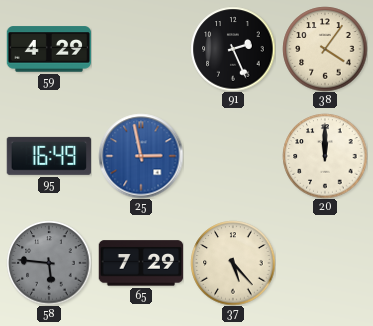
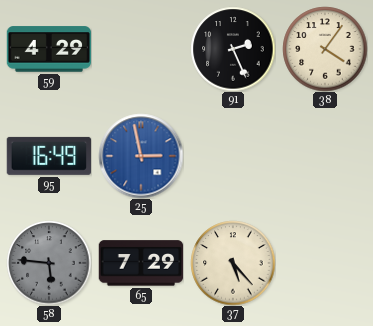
20: 12:00 -> none (325, 156)
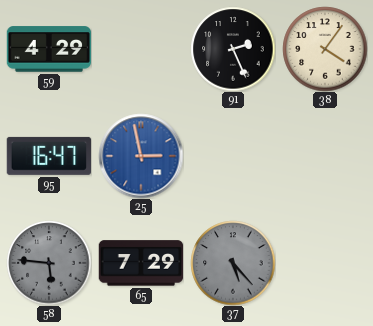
95: 16:49 -> 16:47 (48, 156)
37 dial: cream -> grey (233, 263)
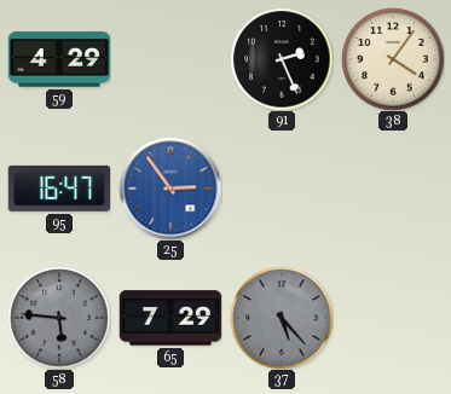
25: 2:58 -> 2:54 (170, 189)
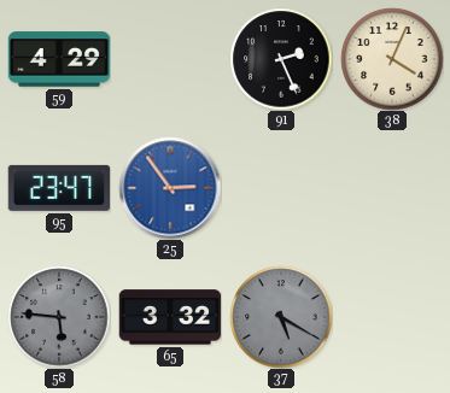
38: 4:06 -> 4:04 (392, 59)
95: 16:47 -> 23:47 (58, 188)
65: 7:29 -> 3:32 (170, 317)
37: 5:23 -> 5:20 (281, 317)
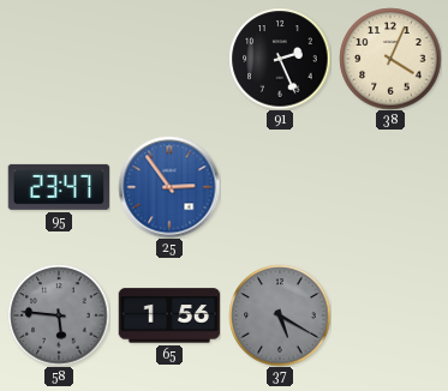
59: 4:29 -> none (59, 59)
65: 3:32 -> 1:56 (169, 315)
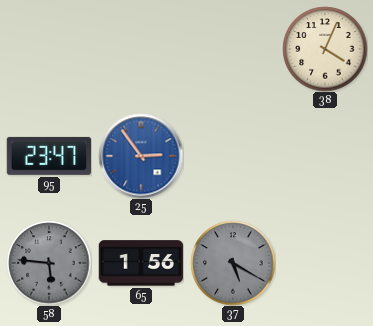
91: 2:26 -> none (280, 59)
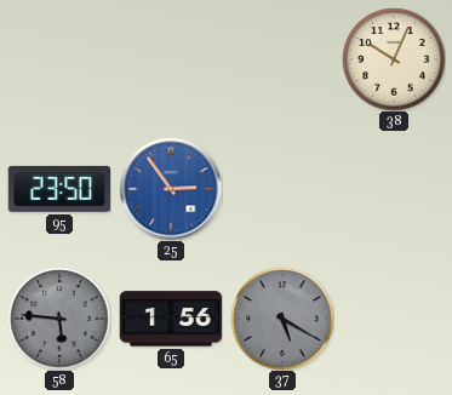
38: 4:04 -> 10:04 (394, 59)
95: 23:47 -> 23:50 (58, 189)
